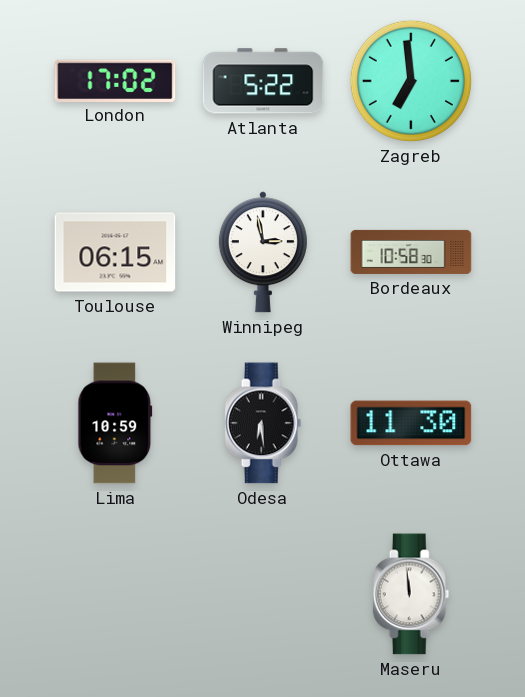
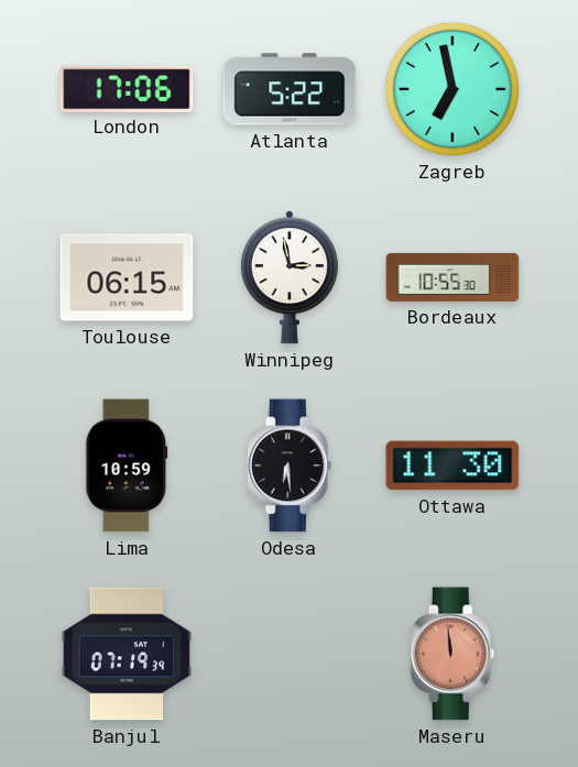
London: 17:02 -> 17:06 (127, 88)
Zagreb: 6:59 -> 6:58 (452, 89)
Bordeaux: 10:58 -> 10:55 (452, 277)
Banjul: none -> 07:19 (127, 654)
Maseru dial: white -> salmon (452, 654)
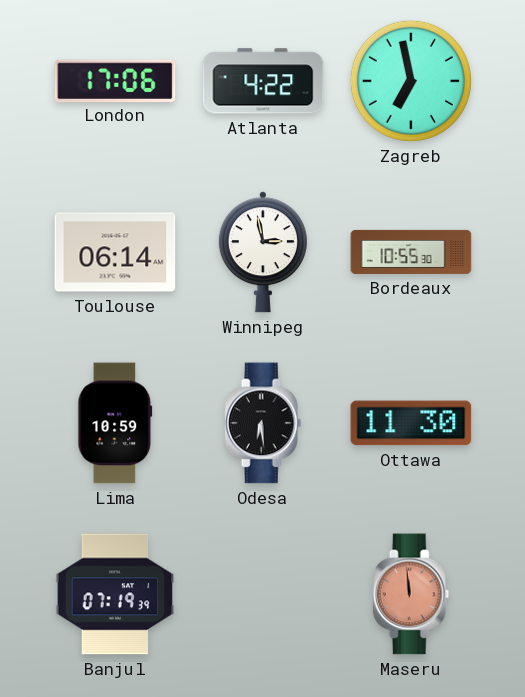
Atlanta: 5:22 -> 4:22 (263, 81)
Toulouse: 06:15 -> 06:14 (115, 252)
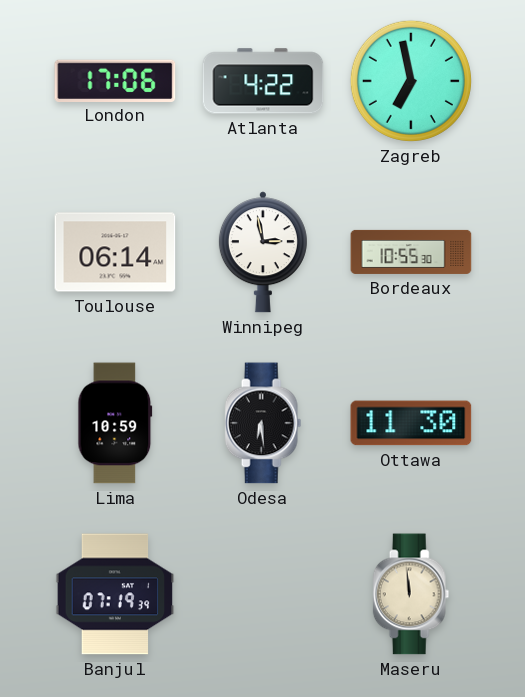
Maseru dial: salmon -> cream (411, 594)
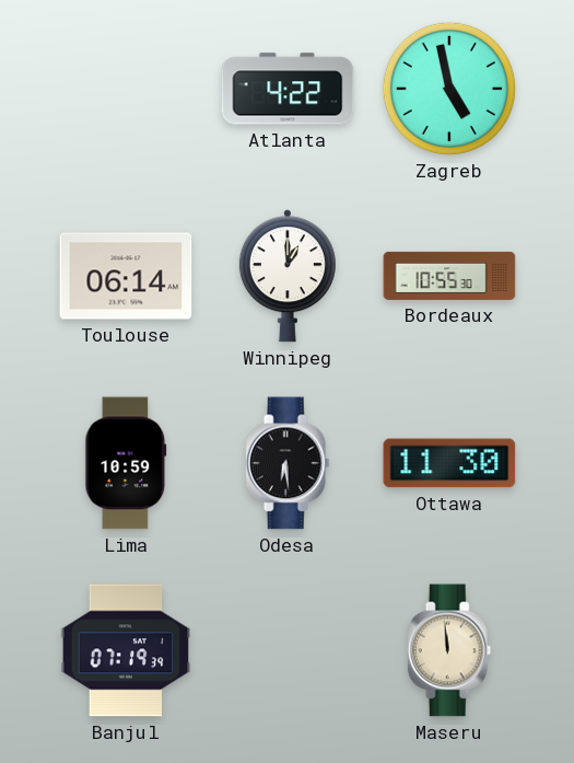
London: 17:06 -> none (115, 80)
Zagreb: 6:58 -> 4:58 (449, 89)
Winnipeg: 2:58 -> 1:00 (288, 276)
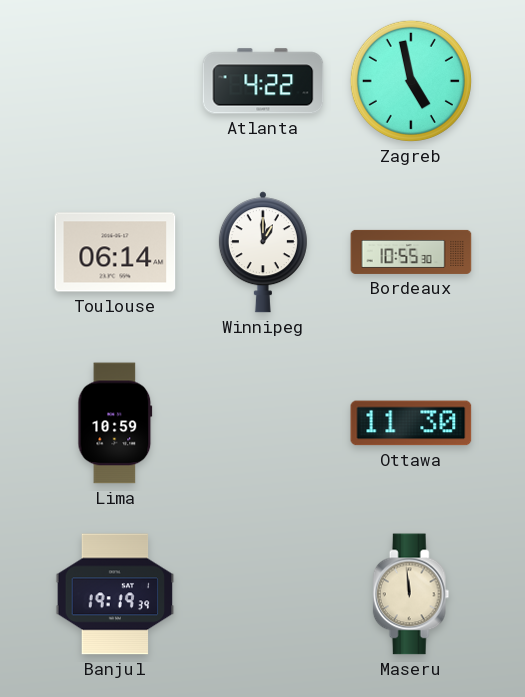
Odesa: 6:29 -> none (288, 463)
Banjul: 07:19 -> 19:19 (115, 594)
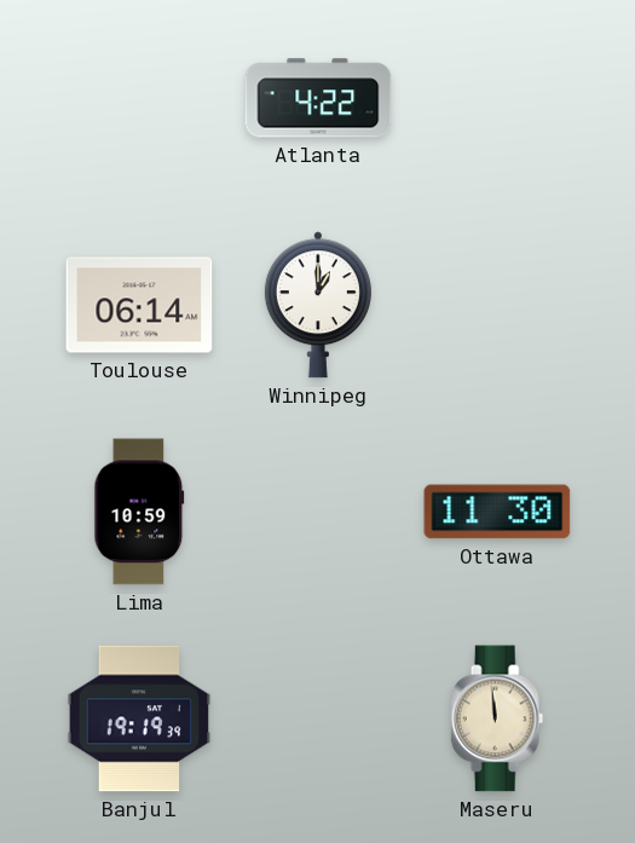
Zagreb: 4:58 -> none (411, 81)
Bordeaux: 10:55 -> none (411, 252)
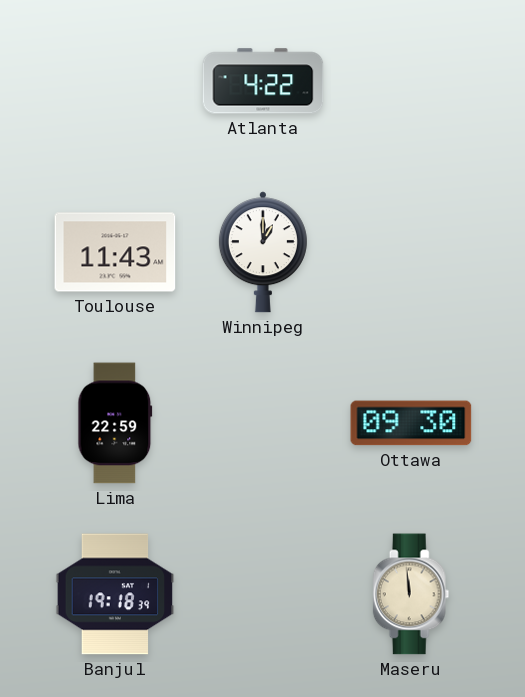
Toulouse: 06:14 -> 11:43 (115, 252)
Lima: 10:59 -> 22:59 (115, 423)
Ottawa: 11:30 -> 09:30 (411, 423)
Banjul: 19:19 -> 19:18 (115, 594)
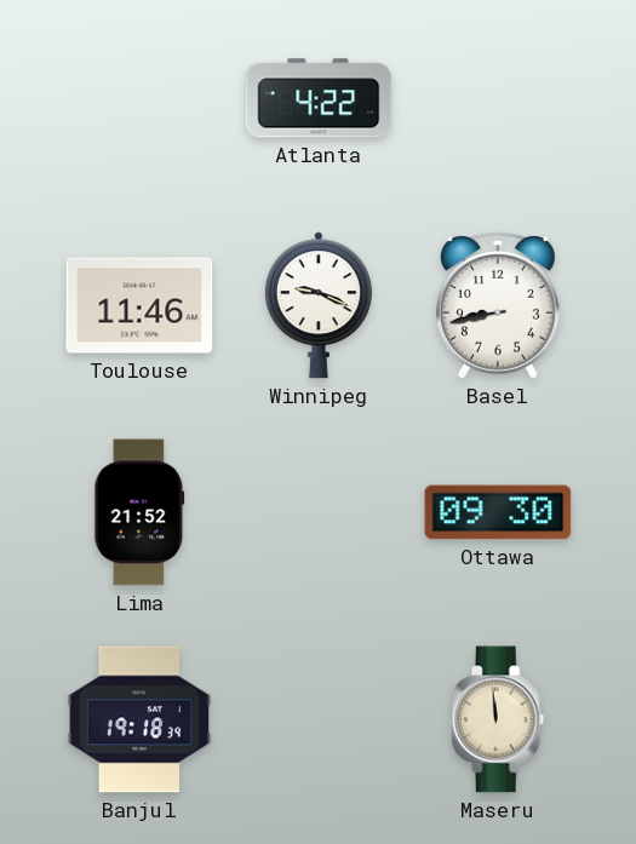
Toulouse: 11:43 -> 11:46 (139, 305)
Winnipeg: 1:00 -> 9:19 (319, 305)
Basel: none -> 8:43 (498, 306)
Lima: 22:59 -> 21:52 (139, 512)
